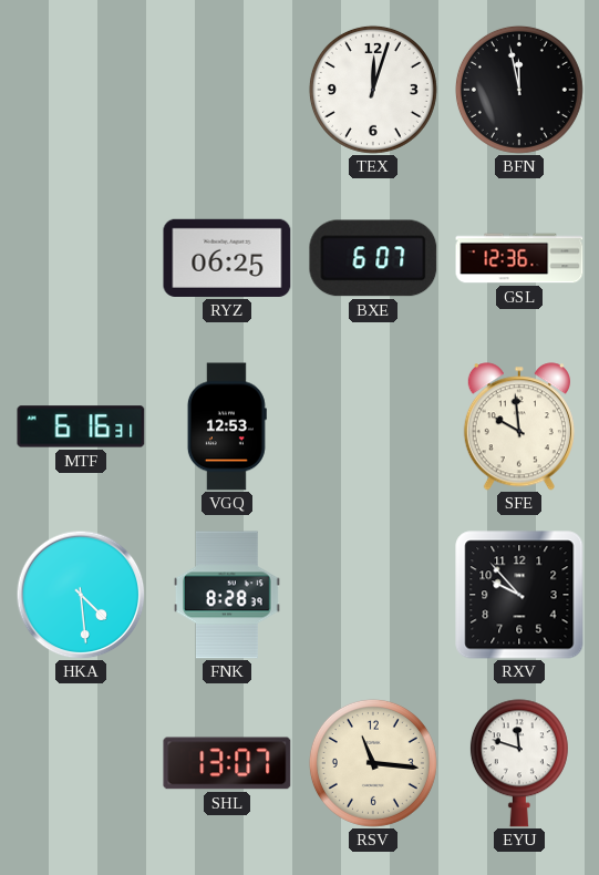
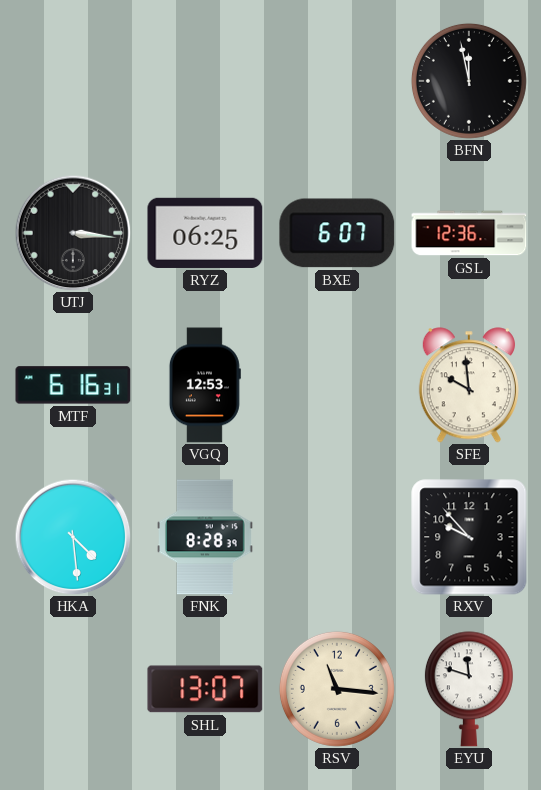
TEX: 12:03 -> none (373, 90)
UTJ: none -> 3:16 (73, 233)
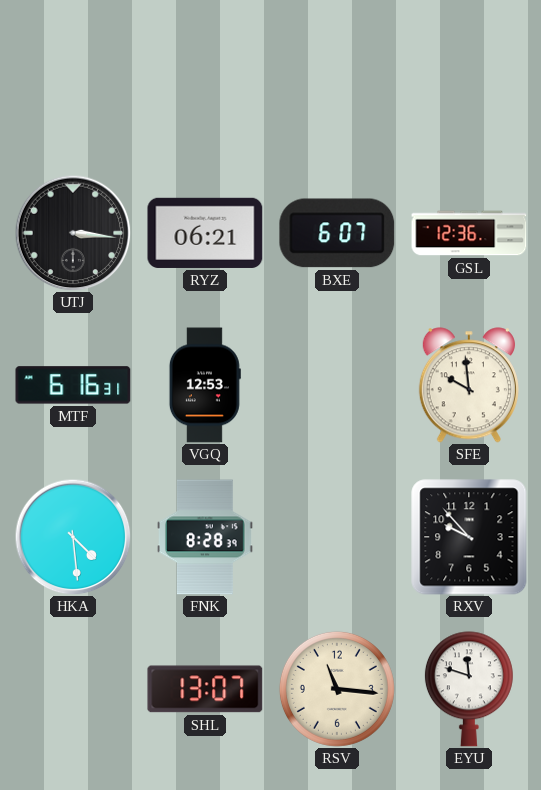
BFN: 11:58 -> none (469, 81)
RYZ: 06:25 -> 06:21 (205, 233)
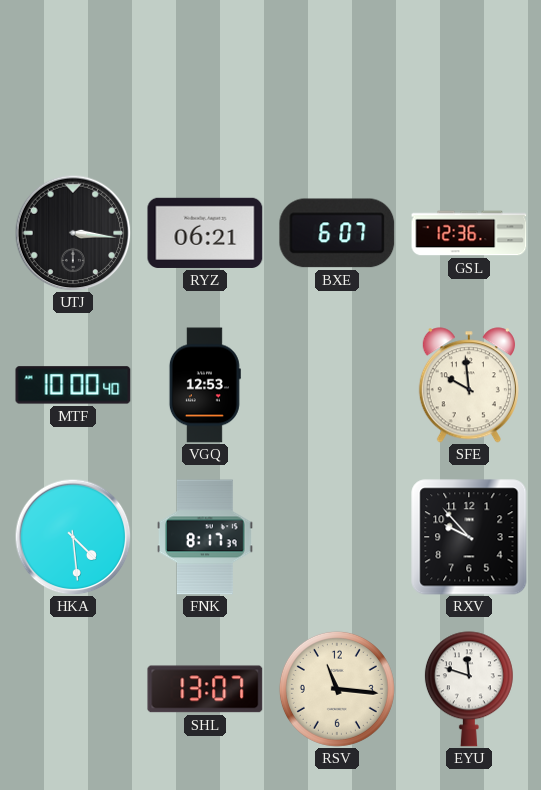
MTF: 6:16 -> 10:00 (73, 385)
FNK: 8:28 -> 8:17 (206, 537)
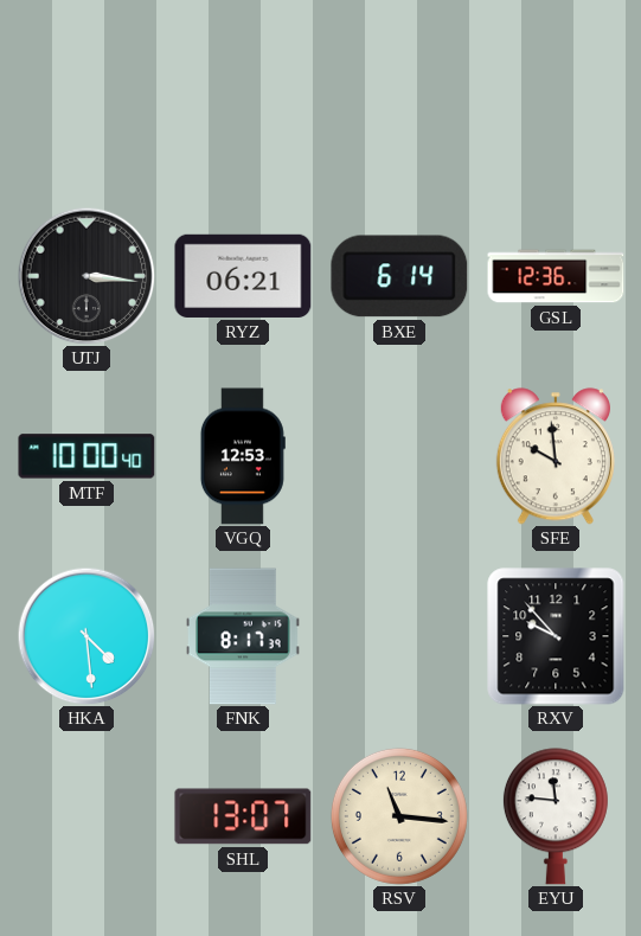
BXE: 6:07 -> 6:14 (399, 276)
EYU: 11:48 -> 11:46 (556, 816)
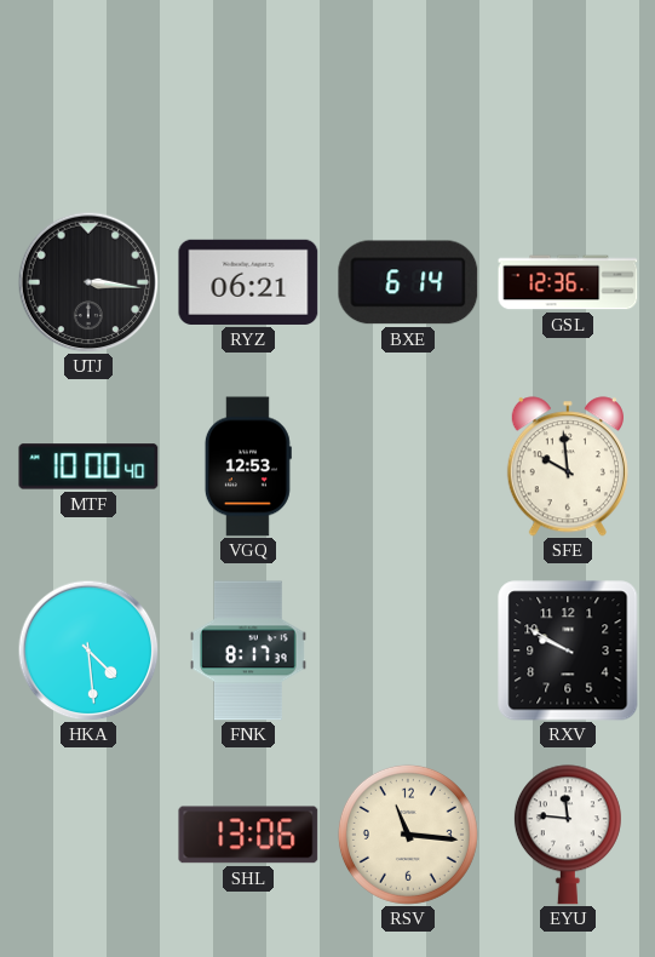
RXV: 9:53 -> 9:50 (568, 651)
SHL: 13:07 -> 13:06 (248, 835)
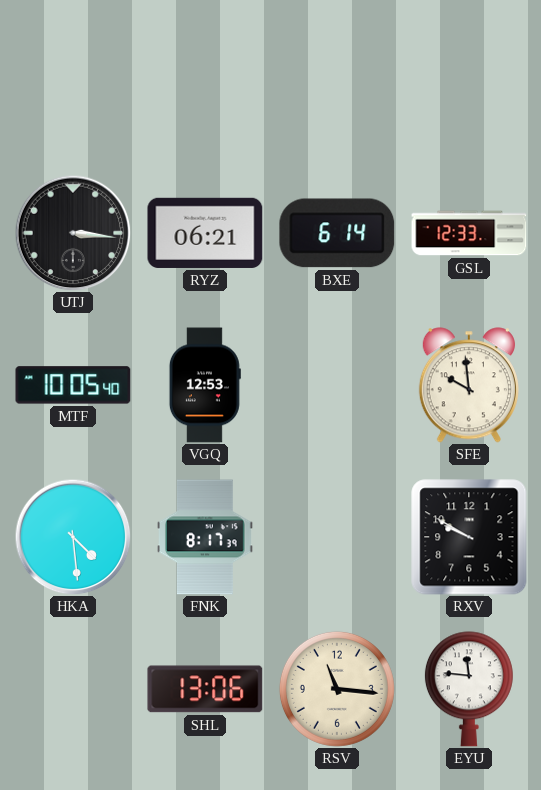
GSL: 12:36 -> 12:33 (469, 233)
MTF: 10:00 -> 10:05 (73, 385)
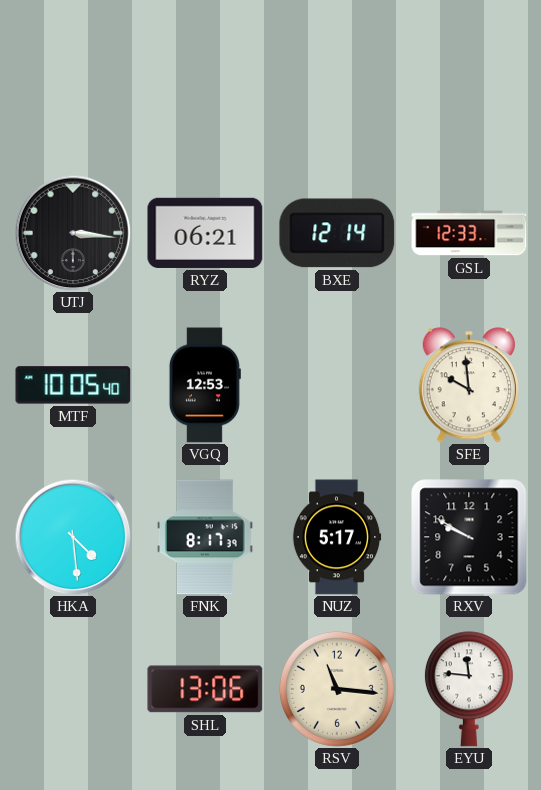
BXE: 6:14 -> 12:14 (337, 233)
NUZ: none -> 5:17 (337, 537)
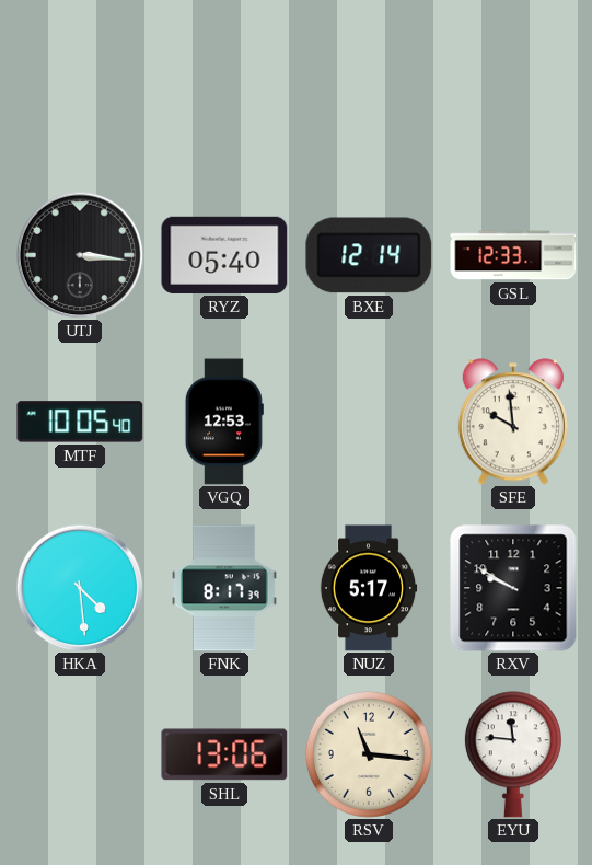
RYZ: 06:21 -> 05:40 (224, 255)
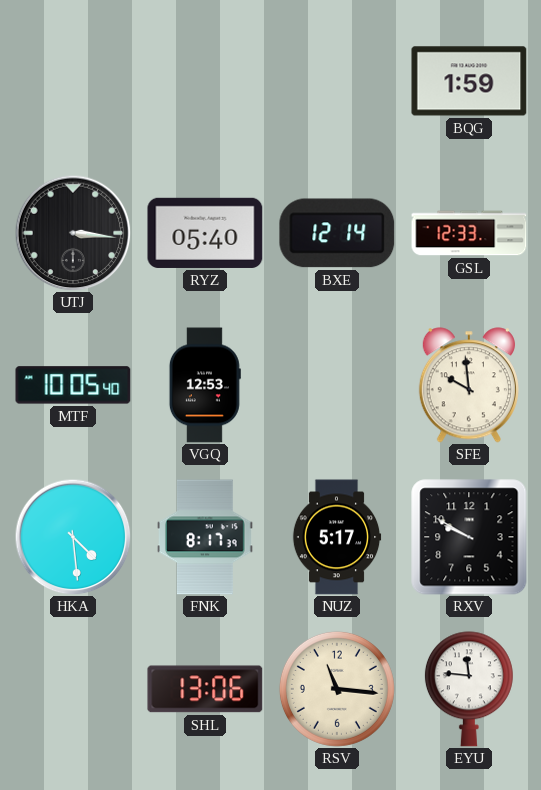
BQG: none -> 1:59 (469, 81)
